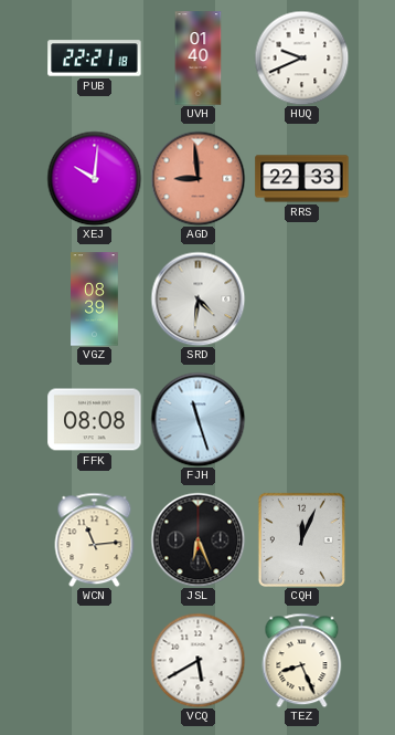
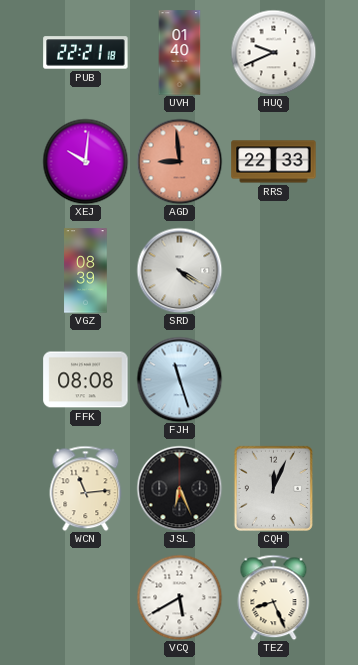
SRD: 4:31 -> 4:20 (179, 270)
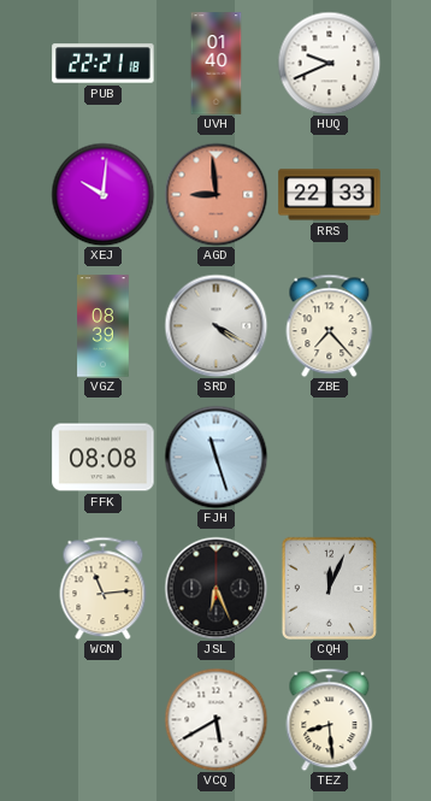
ZBE: none -> 7:23 (330, 325)
TEZ: 8:26 -> 8:29 (330, 719)
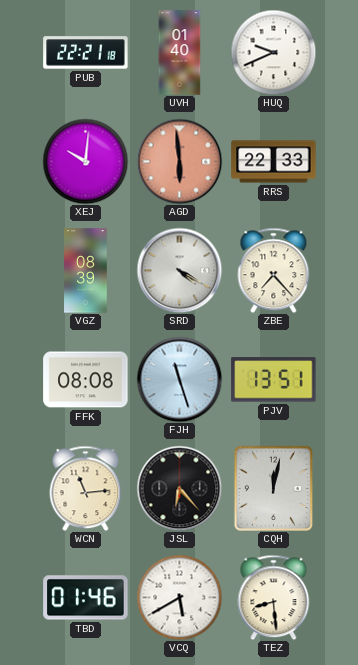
AGD: 8:59 -> 5:59 (179, 161)
PJV: none -> 13:51 (274, 380)
JSL: 6:26 -> 6:23 (179, 488)
CQH: 12:04 -> 12:02 (273, 488)
TBD: none -> 01:46 (86, 598)
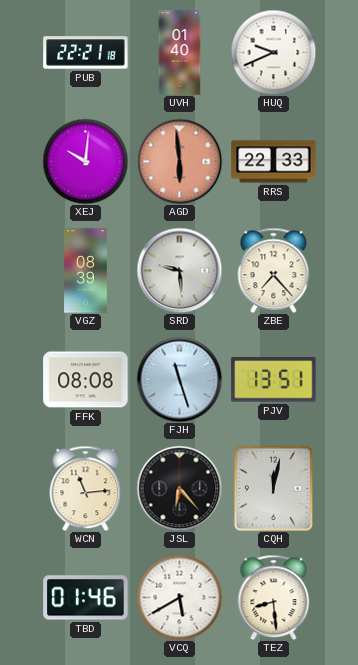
SRD: 4:20 -> 9:29 (179, 270)
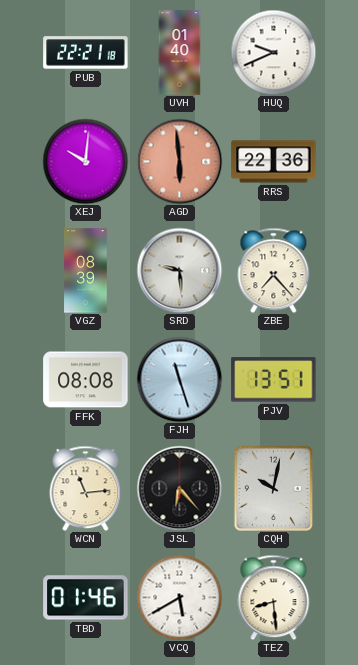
RRS: 22:33 -> 22:36 (274, 162)
CQH: 12:02 -> 10:02 (273, 488)
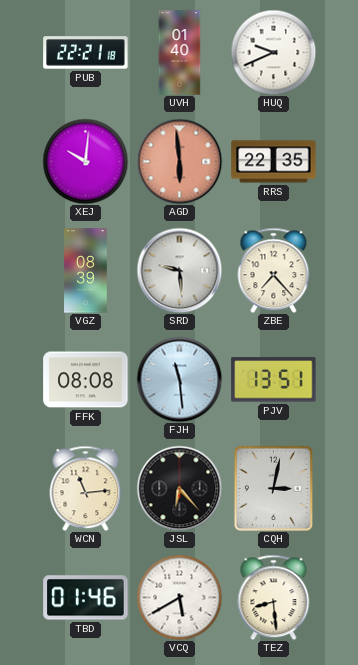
RRS: 22:36 -> 22:35 (274, 162)
FJH: 11:27 -> 11:29 (179, 379)
CQH: 10:02 -> 3:02 (273, 488)
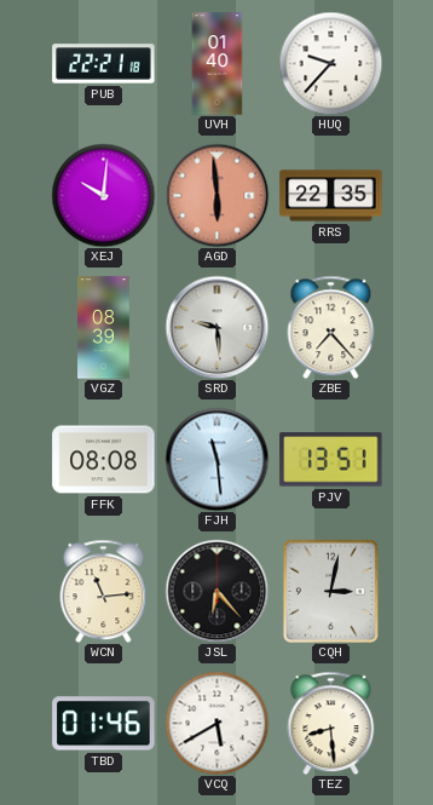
HUQ: 9:41 -> 9:37 (330, 63)
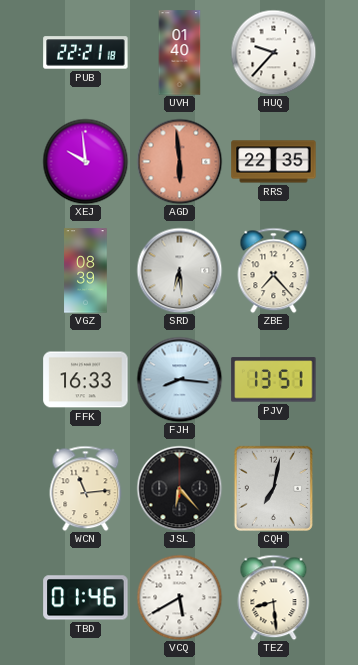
XEJ: 10:01 -> 9:59 (85, 161)
SRD: 9:29 -> 6:29 (179, 270)
FFK: 08:08 -> 16:33 (86, 380)
FJH: 11:29 -> 8:16 (179, 379)
CQH: 3:02 -> 7:02 (273, 488)
